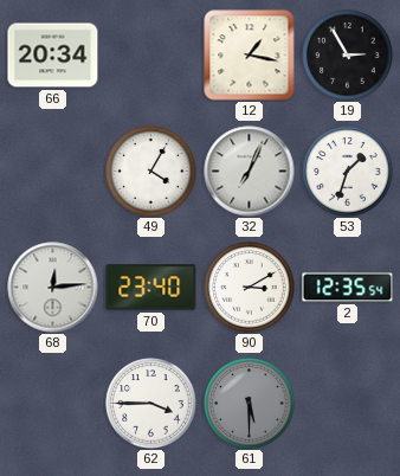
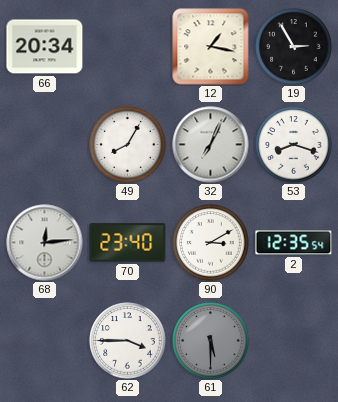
49: 4:05 -> 8:05 (128, 145)
53: 1:33 -> 8:18 (294, 145)
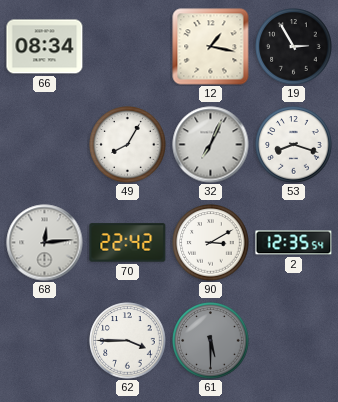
66: 20:34 -> 08:34 (45, 47)
70: 23:40 -> 22:42 (128, 243)
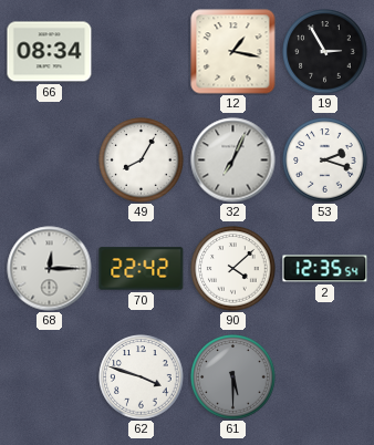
53: 8:18 -> 2:18 (325, 161)
68: 12:14 -> 12:15 (50, 269)
90: 3:10 -> 4:08 (233, 269)
62: 3:45 -> 3:48 (142, 377)
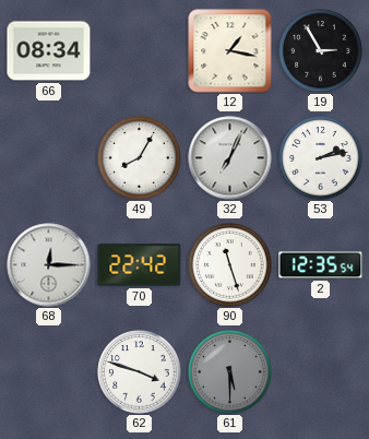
53: 2:18 -> 2:13 (321, 158)
90: 4:08 -> 11:27 (230, 265)
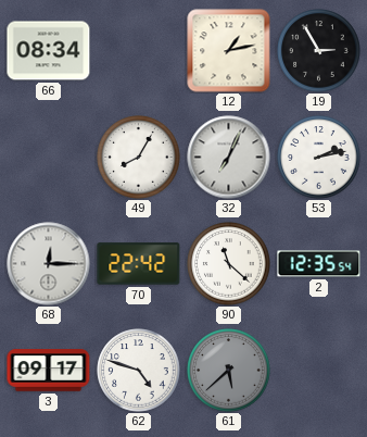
12: 1:17 -> 1:13 (229, 51)
90: 11:27 -> 11:22 (229, 264)
3: none -> 09:17 (49, 371)
62: 3:48 -> 4:48 (139, 371)
61: 5:30 -> 5:38 (229, 371)
